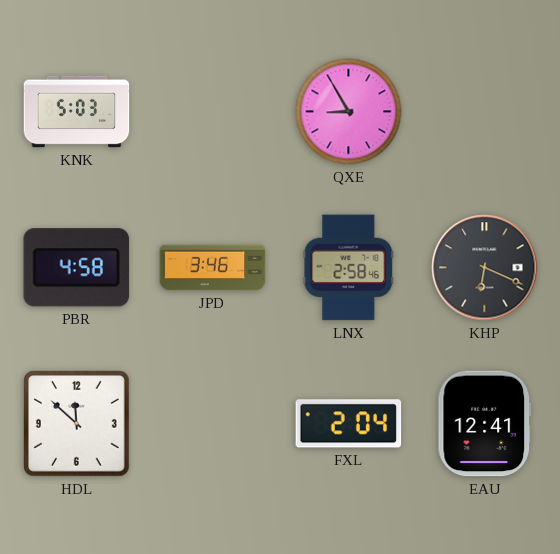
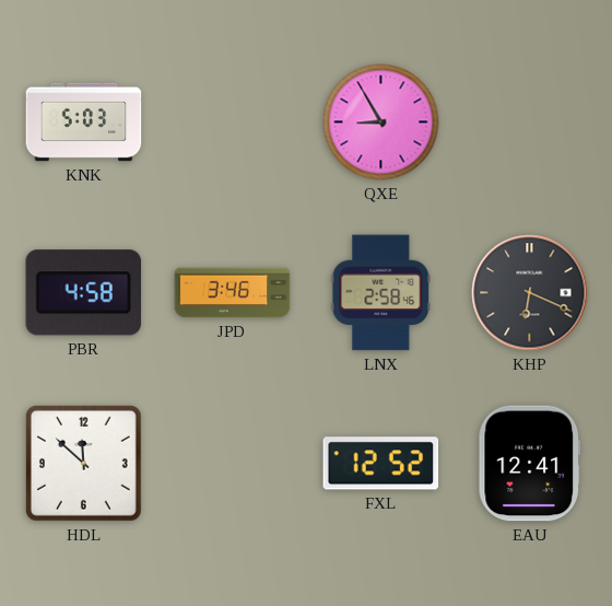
FXL: 2:04 -> 12:52 (381, 464)
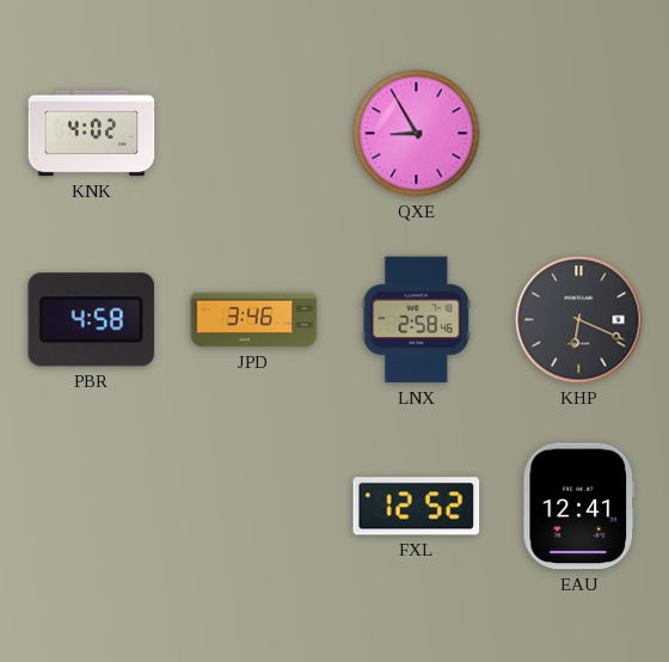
KNK: 5:03 -> 4:02 (92, 134)
HDL: 11:52 -> none (84, 464)
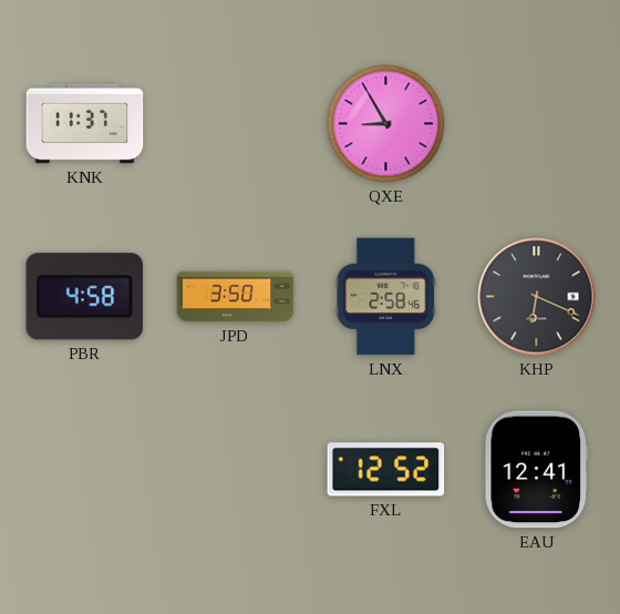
KNK: 4:02 -> 11:37 (85, 124)
JPD: 3:46 -> 3:50 (236, 297)
